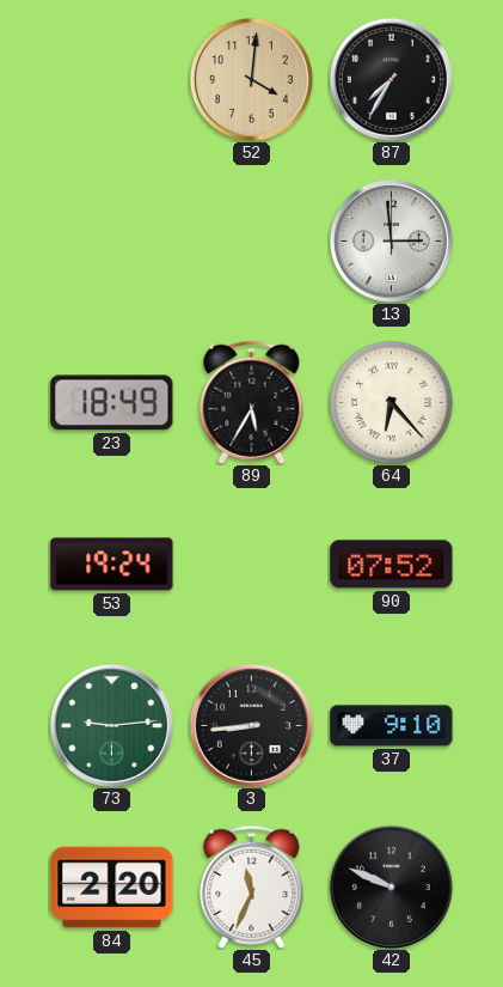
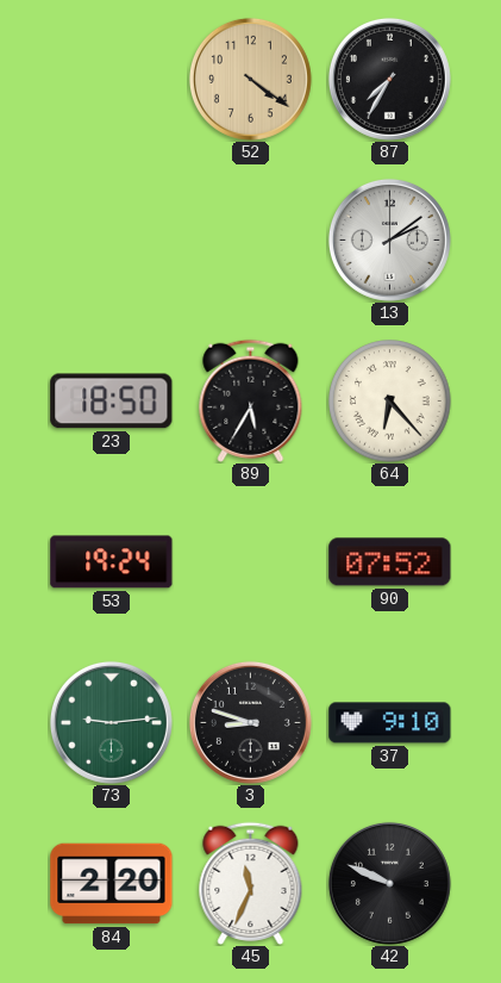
52: 4:01 -> 4:21 (250, 79)
13: 2:59 -> 2:09 (389, 239)
23: 18:49 -> 18:50 (112, 402)
3: 8:44 -> 8:48 (250, 722)
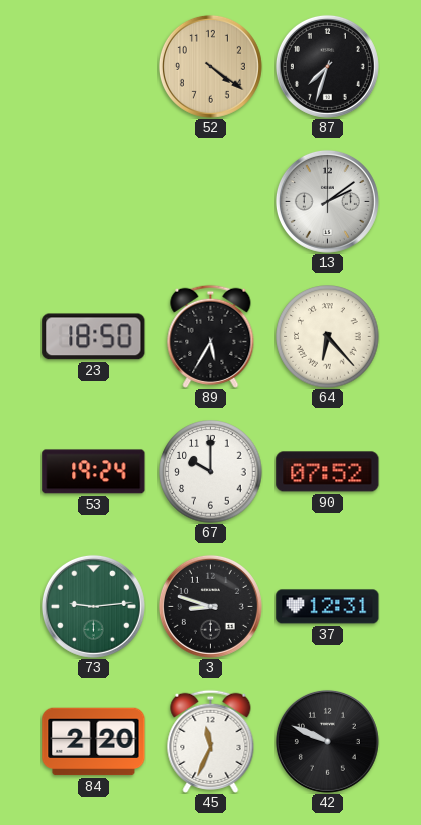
87: 7:35 -> 7:33 (327, 66)
67: none -> 10:00 (211, 472)
37: 9:10 -> 12:31 (328, 607)
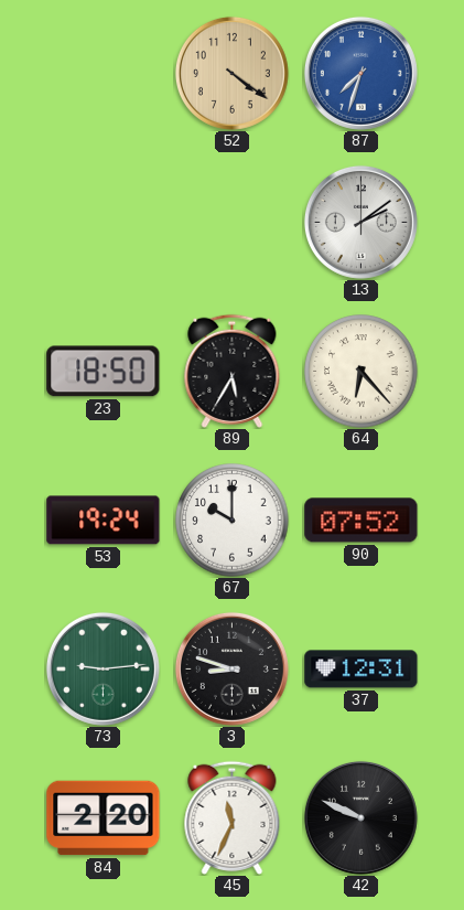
87 dial: black -> blue (360, 73)
